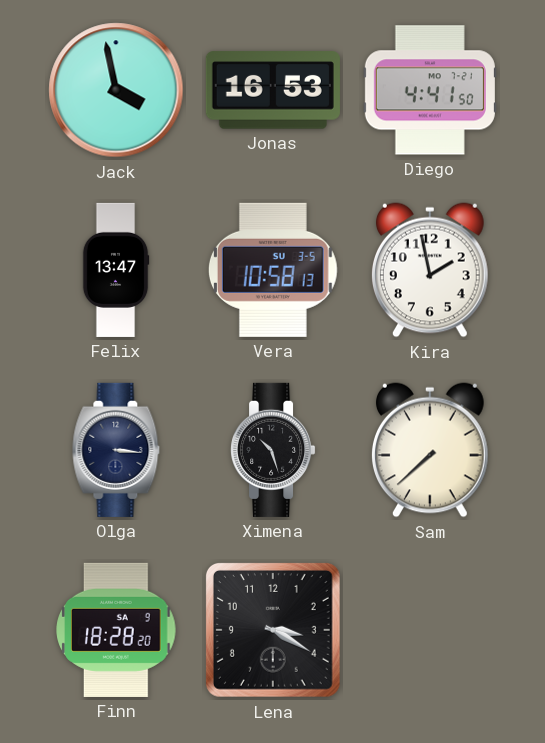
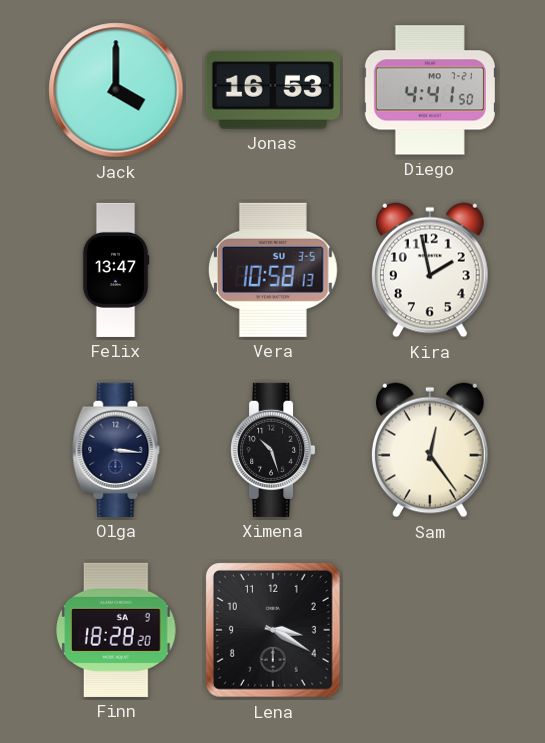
Jack: 3:58 -> 4:00 (116, 90)
Sam: 7:38 -> 12:24 (430, 450)
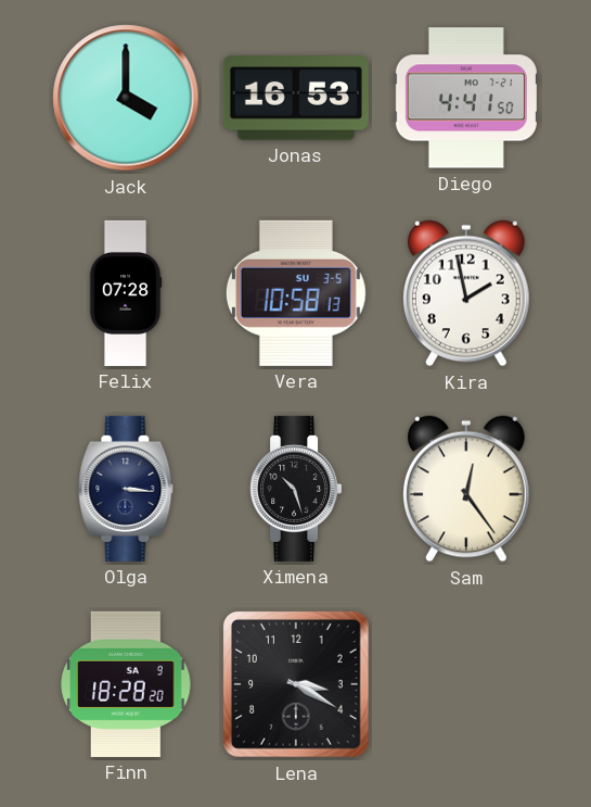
Felix: 13:47 -> 07:28 (126, 293)
